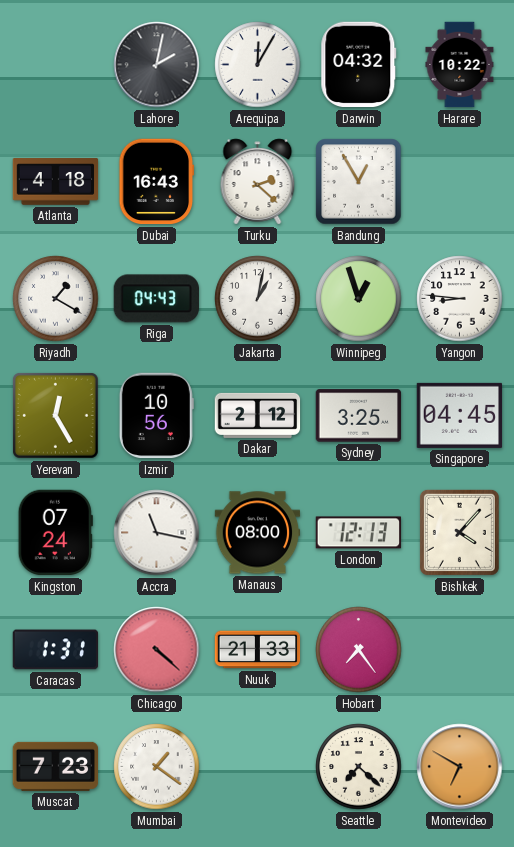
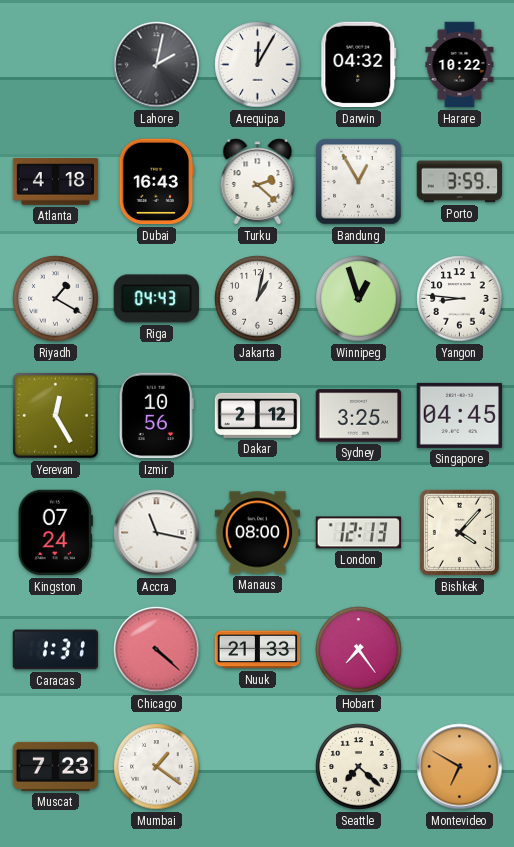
Porto: none -> 3:59 (460, 182)
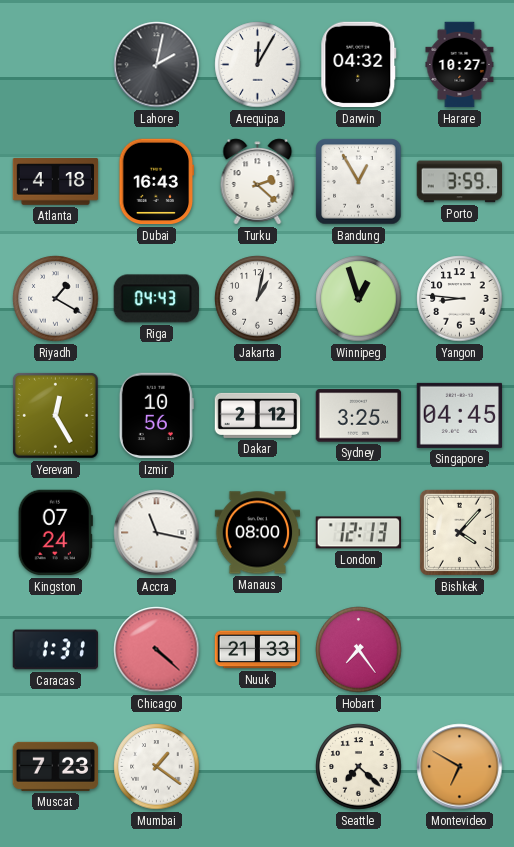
Harare: 10:22 -> 10:27 (460, 65)
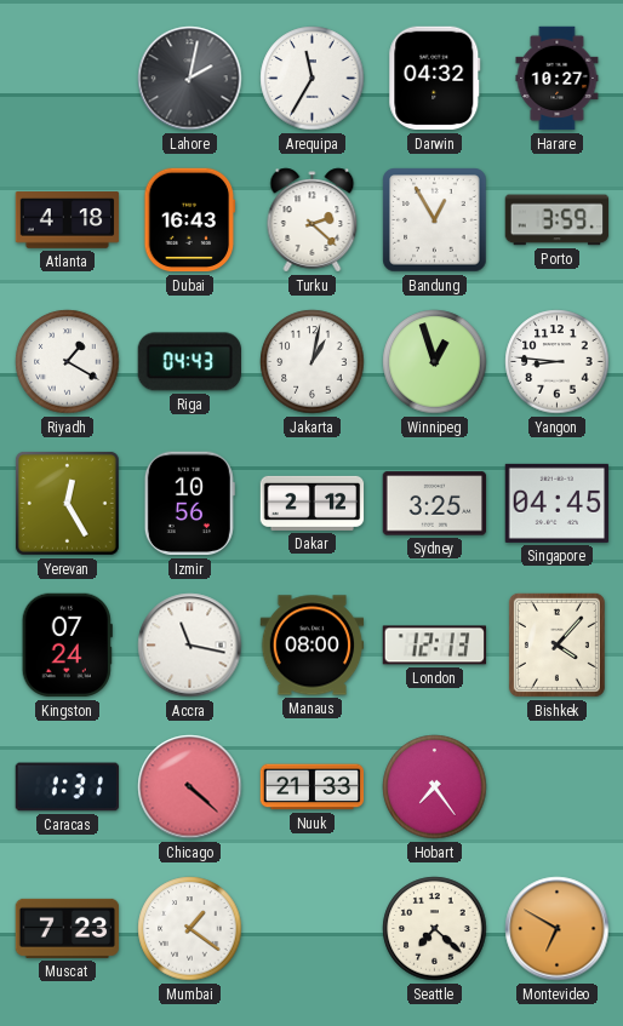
Arequipa: 12:05 -> 11:35 (313, 79)
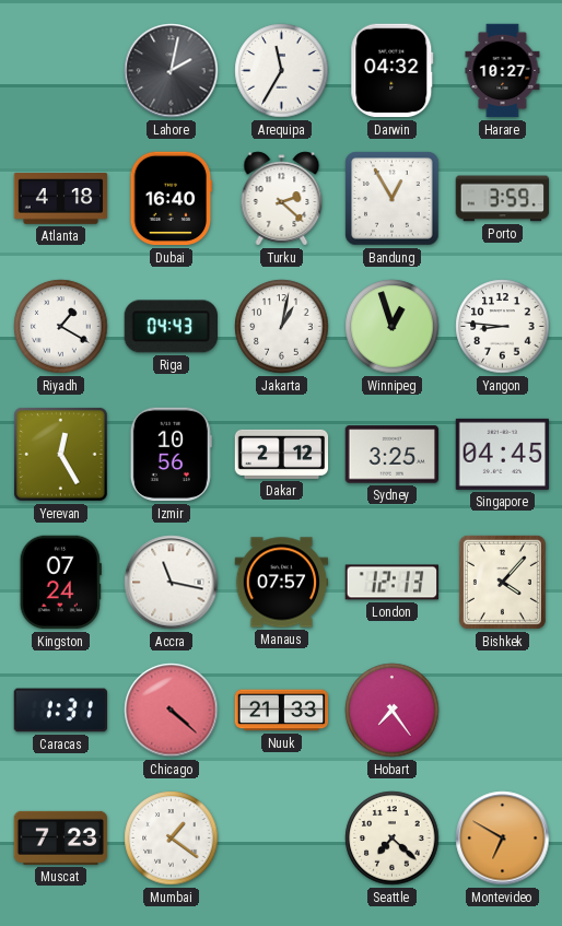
Dubai: 16:43 -> 16:40 (172, 199)
Manaus: 08:00 -> 07:57 (282, 583)
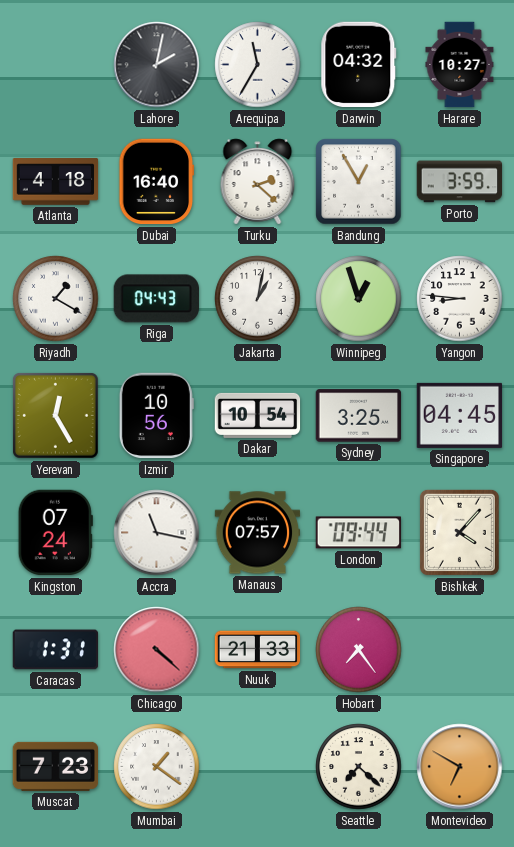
Dakar: 2:12 -> 10:54 (258, 415)
London: 12:13 -> 09:44 (359, 533)
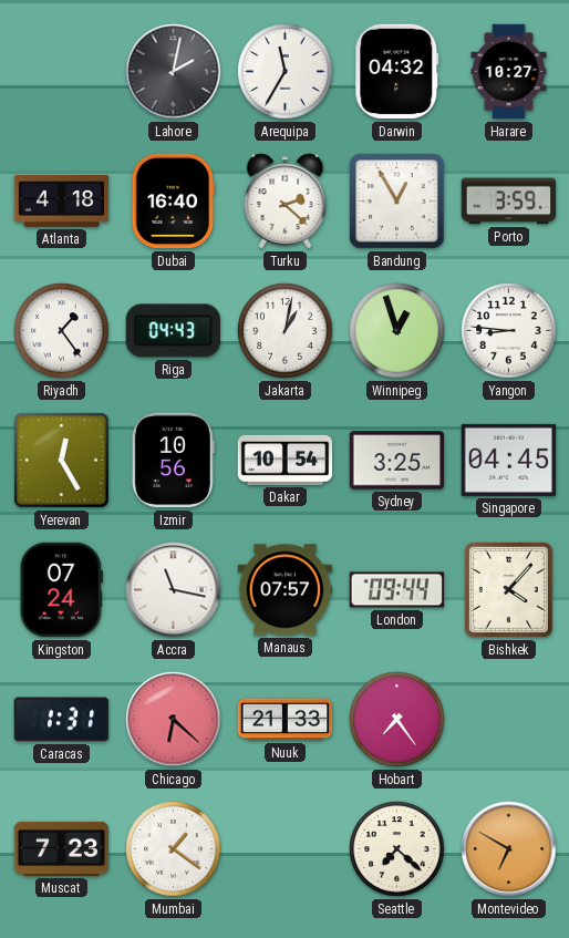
Riyadh: 1:20 -> 1:24 (62, 331)
Chicago: 4:22 -> 6:22 (174, 720)
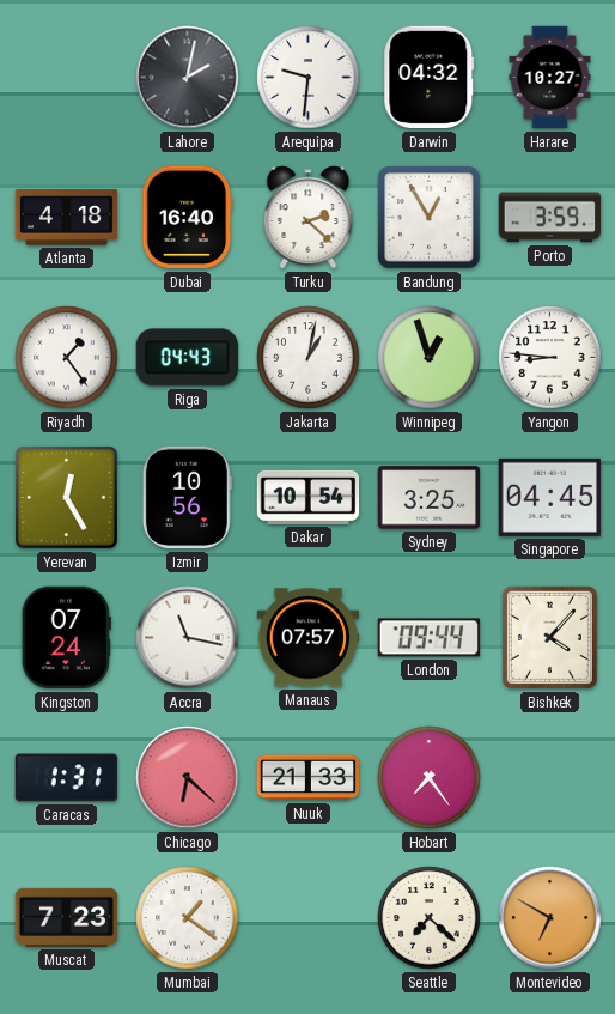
Arequipa: 11:35 -> 9:31 (309, 78)
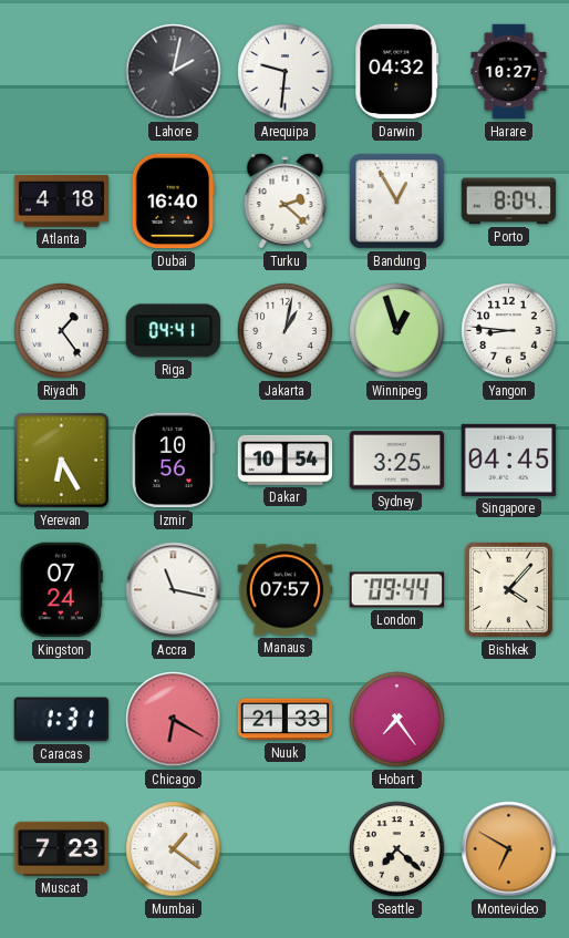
Porto: 3:59 -> 8:04 (509, 202)
Riga: 04:43 -> 04:41 (173, 331)
Yerevan: 12:25 -> 6:25 (62, 461)
Chicago: 6:22 -> 6:20 (174, 720)
